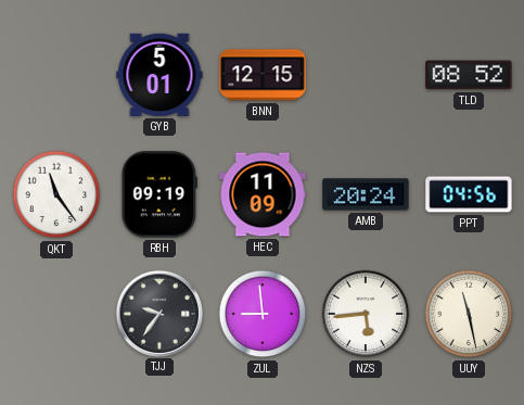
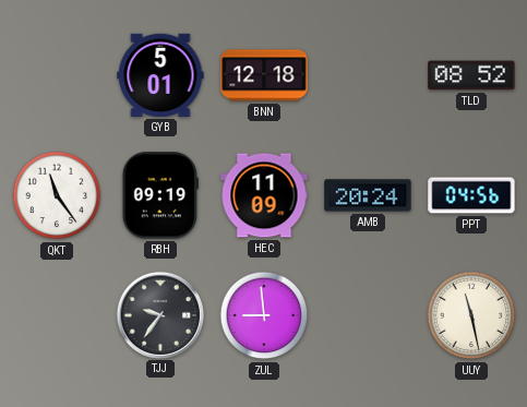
BNN: 12:15 -> 12:18 (264, 75)
NZS: 5:44 -> none (366, 314)
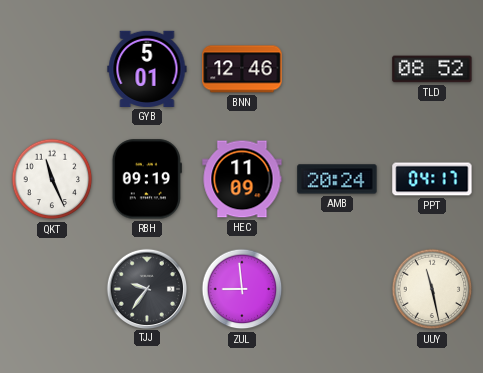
BNN: 12:18 -> 12:46 (242, 69)
QKT: 11:24 -> 11:26 (52, 179)
PPT: 04:56 -> 04:17 (432, 179)
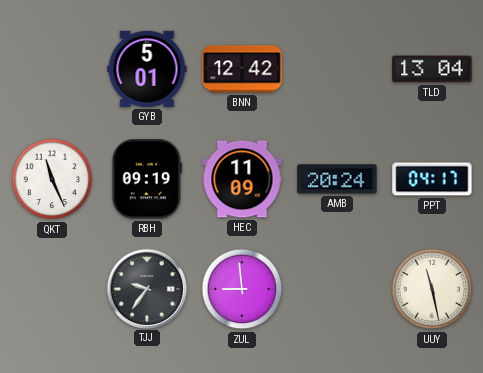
BNN: 12:46 -> 12:42 (242, 69)
TLD: 08:52 -> 13:04 (432, 69)
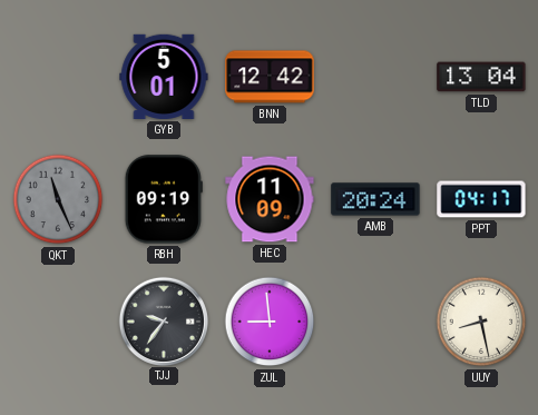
QKT dial: white -> grey (58, 199)
UUY: 11:28 -> 8:28 (481, 322)
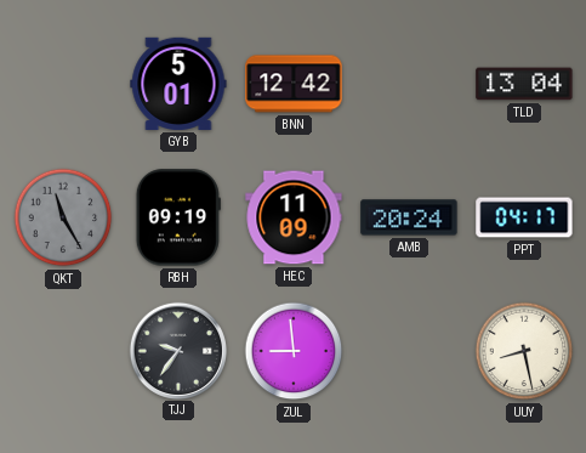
QKT: 11:26 -> 11:25 (63, 217)
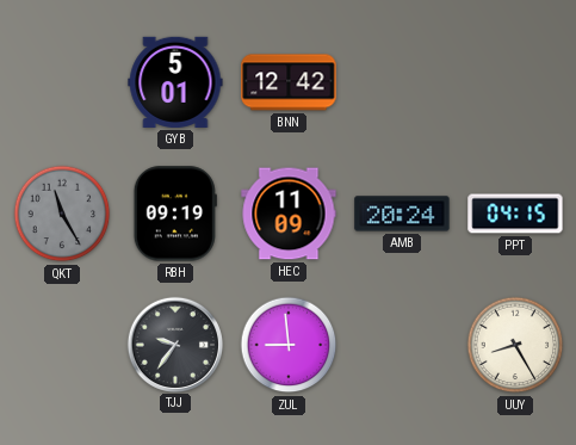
TLD: 13:04 -> none (524, 84)
PPT: 04:17 -> 04:15 (515, 214)
UUY: 8:28 -> 8:25 (515, 345)
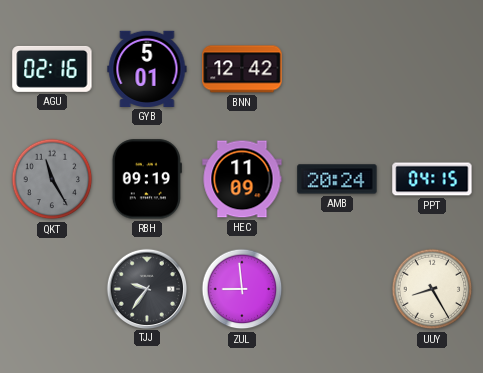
AGU: none -> 02:16 (52, 69)
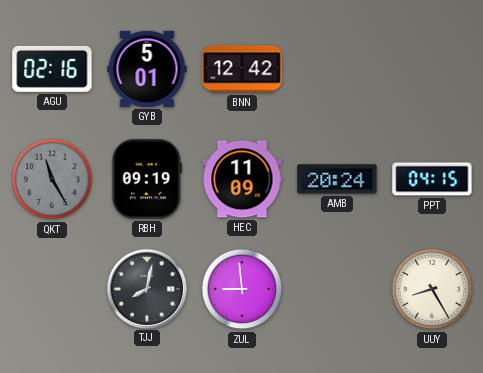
TJJ: 9:36 -> 8:02 (146, 288)
